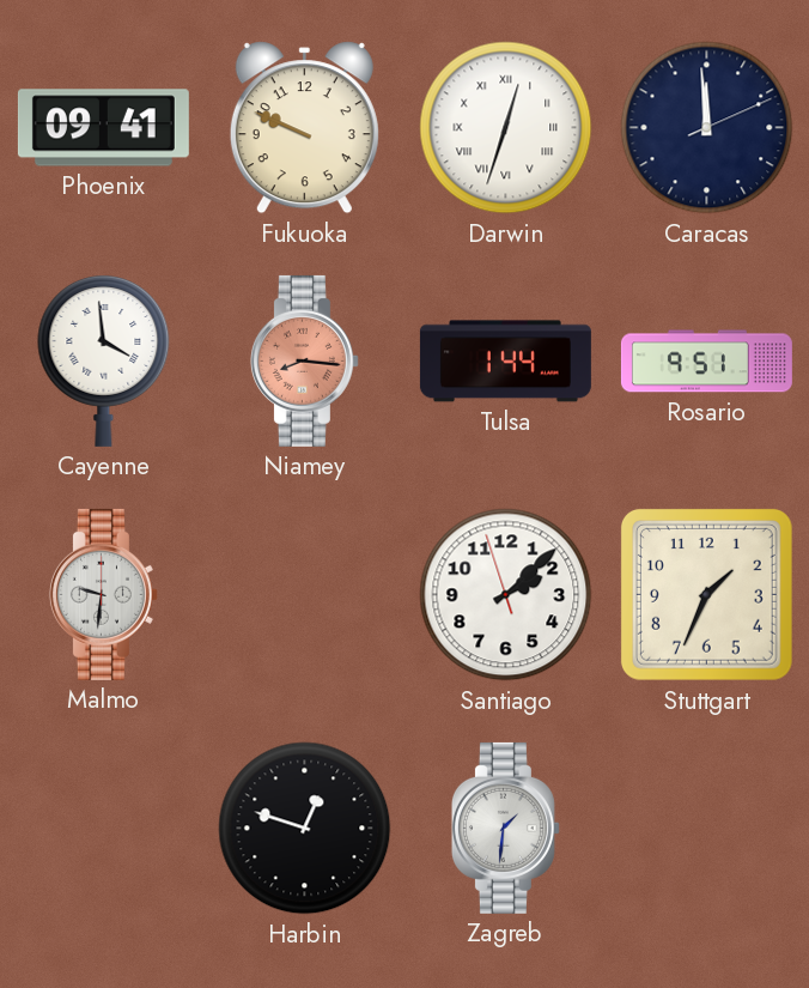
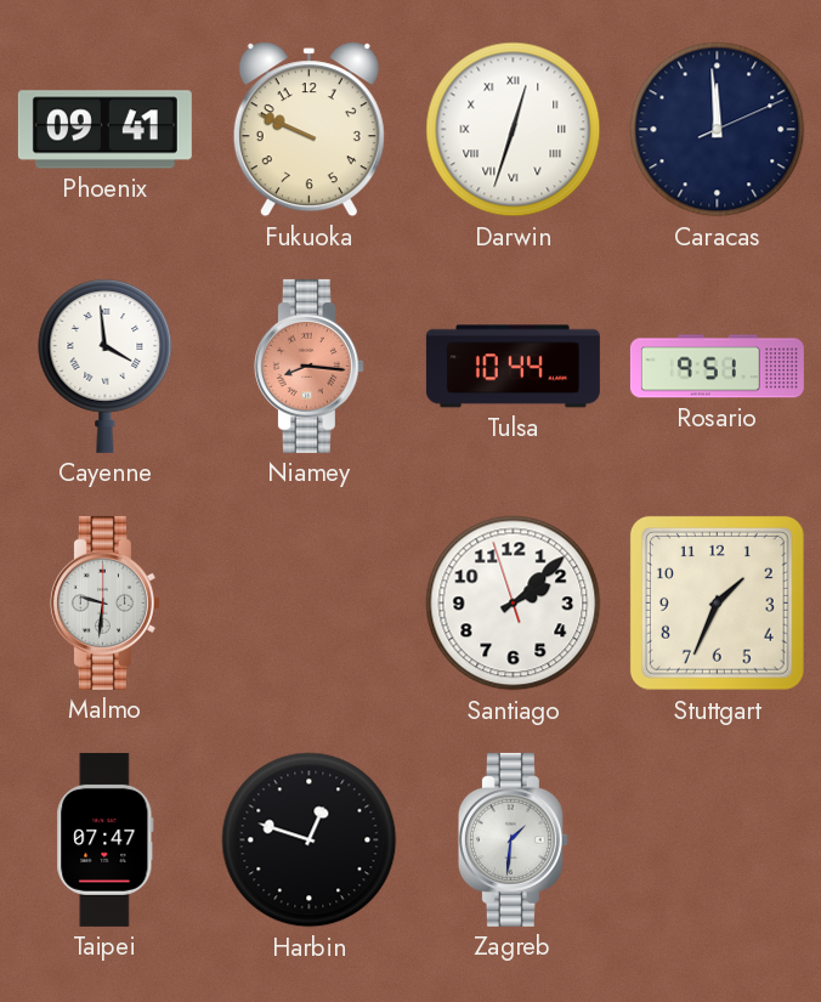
Tulsa: 1:44 -> 10:44 (513, 367)
Taipei: none -> 07:47 (106, 839)
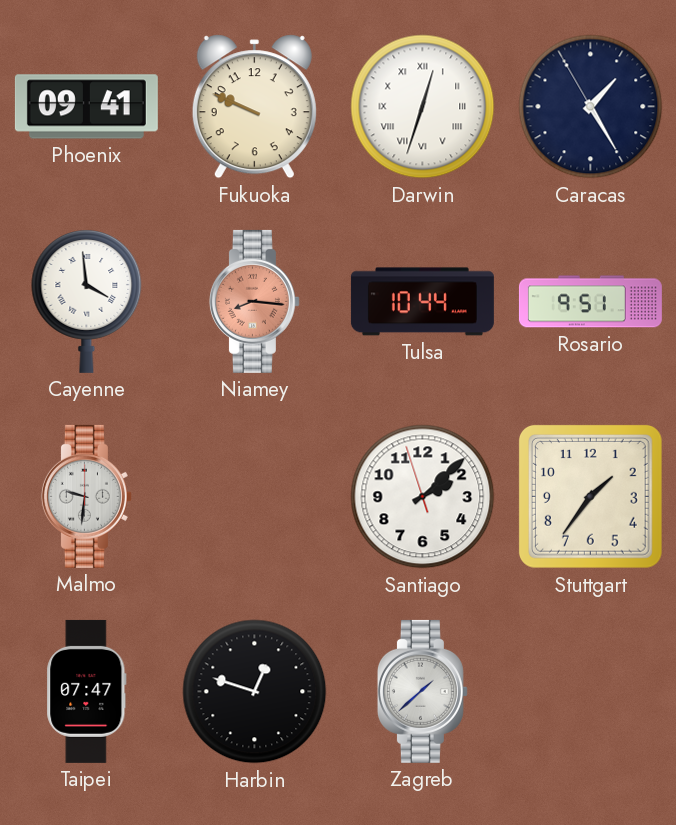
Caracas: 11:59 -> 1:24 (591, 107)
Stuttgart: 1:34 -> 1:36 (590, 496)
Zagreb: 1:31 -> 1:38 (422, 691)
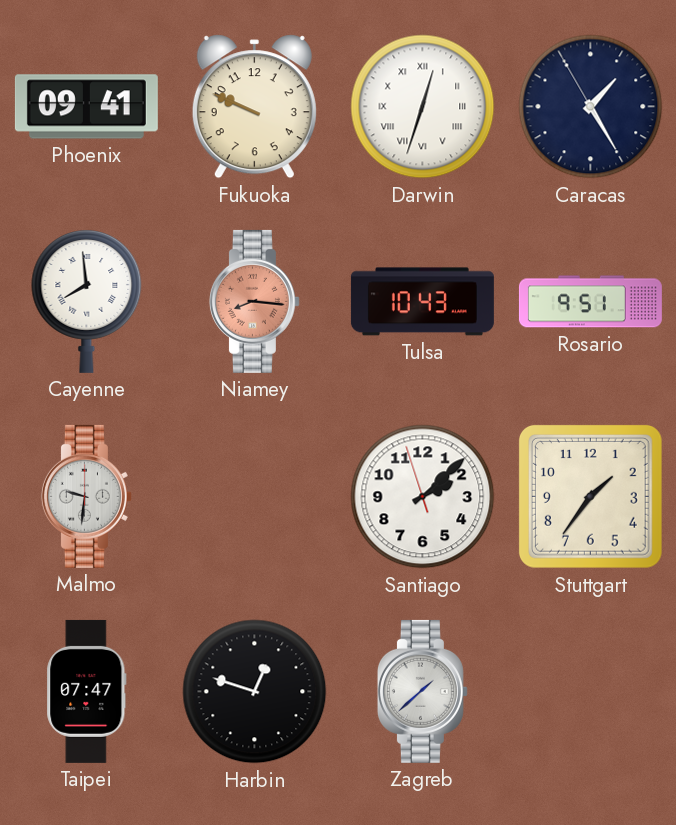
Cayenne: 3:59 -> 7:59 (87, 302)
Tulsa: 10:44 -> 10:43 (422, 302)
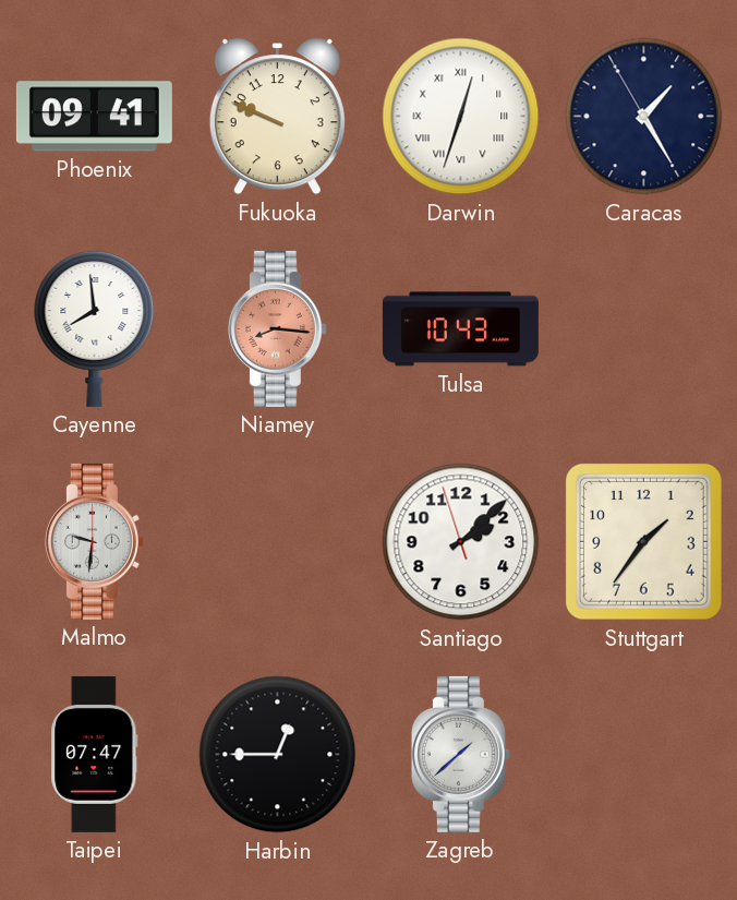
Rosario: 9:51 -> none (590, 302)
Harbin: 12:48 -> 12:45 (278, 755)
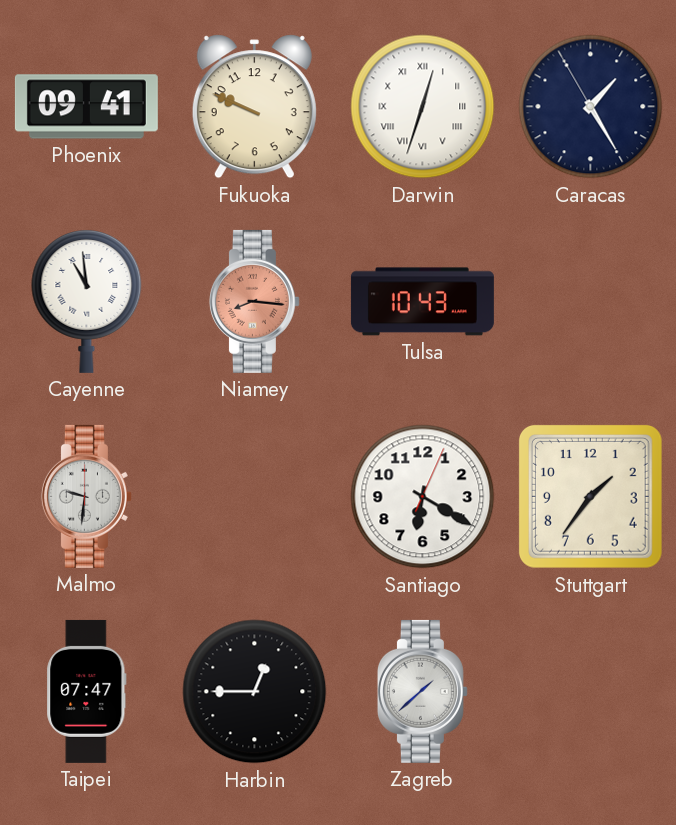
Cayenne: 7:59 -> 10:59 (87, 302)
Santiago: 2:07 -> 6:20 (423, 497)
